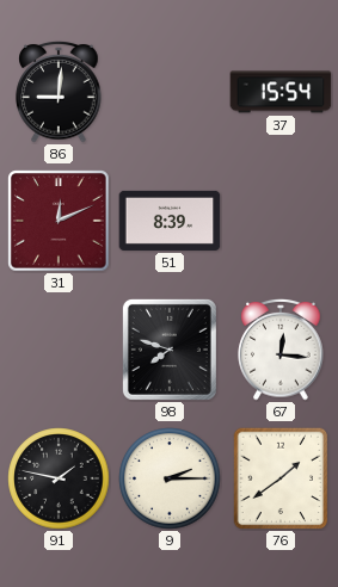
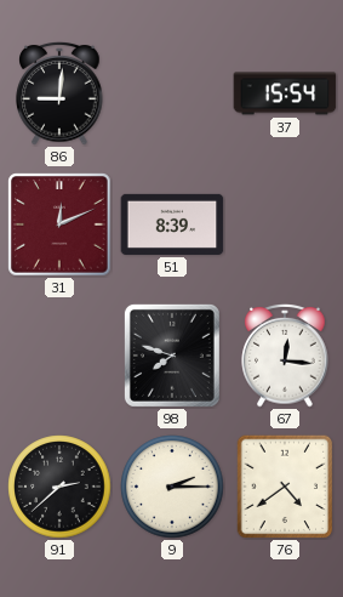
91: 1:47 -> 2:38 (59, 487)
76: 1:39 -> 4:39 (285, 487)
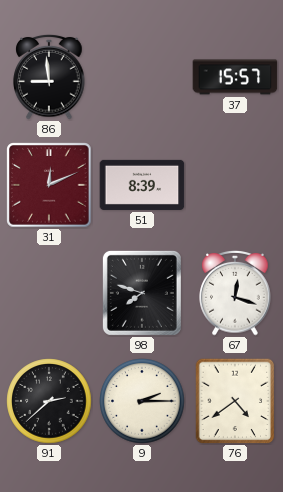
86: 9:01 -> 8:59 (49, 77)
37: 15:54 -> 15:57 (235, 77)
67: 12:16 -> 12:18 (235, 293)
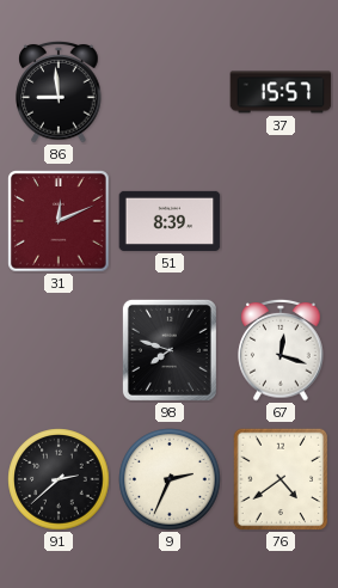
9: 2:15 -> 2:34 (170, 479)
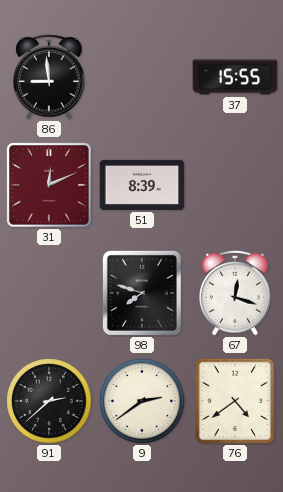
37: 15:57 -> 15:55 (235, 77)
9: 2:34 -> 2:39 (142, 401)
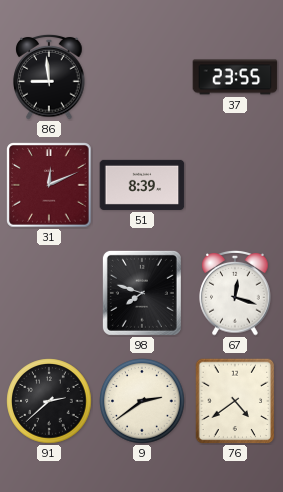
37: 15:55 -> 23:55 (235, 77)
